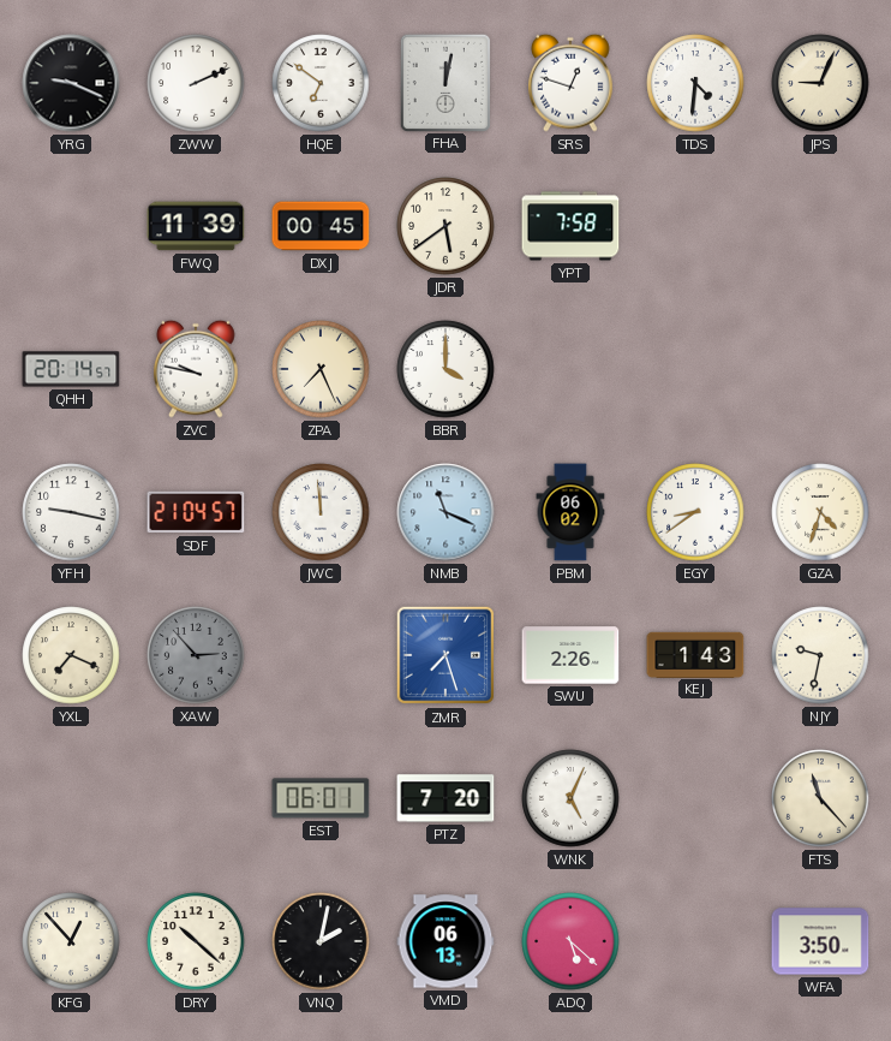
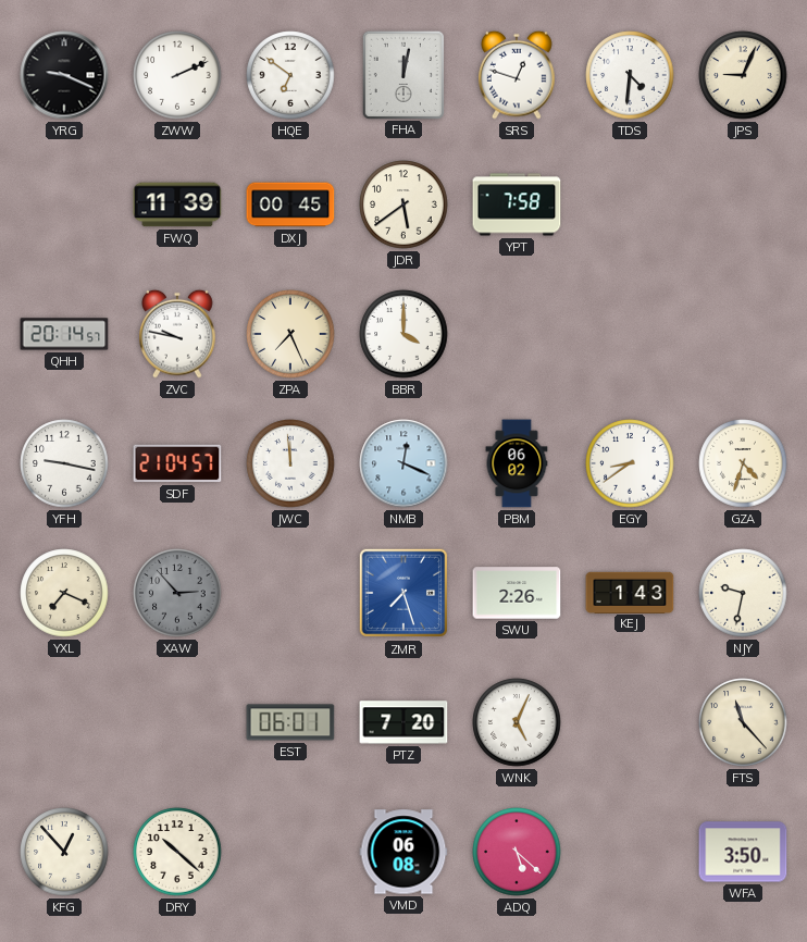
NMB: 11:19 -> 12:19 (403, 463)
VNQ: 2:02 -> none (321, 941)
VMD: 06:13 -> 06:08 (403, 852)
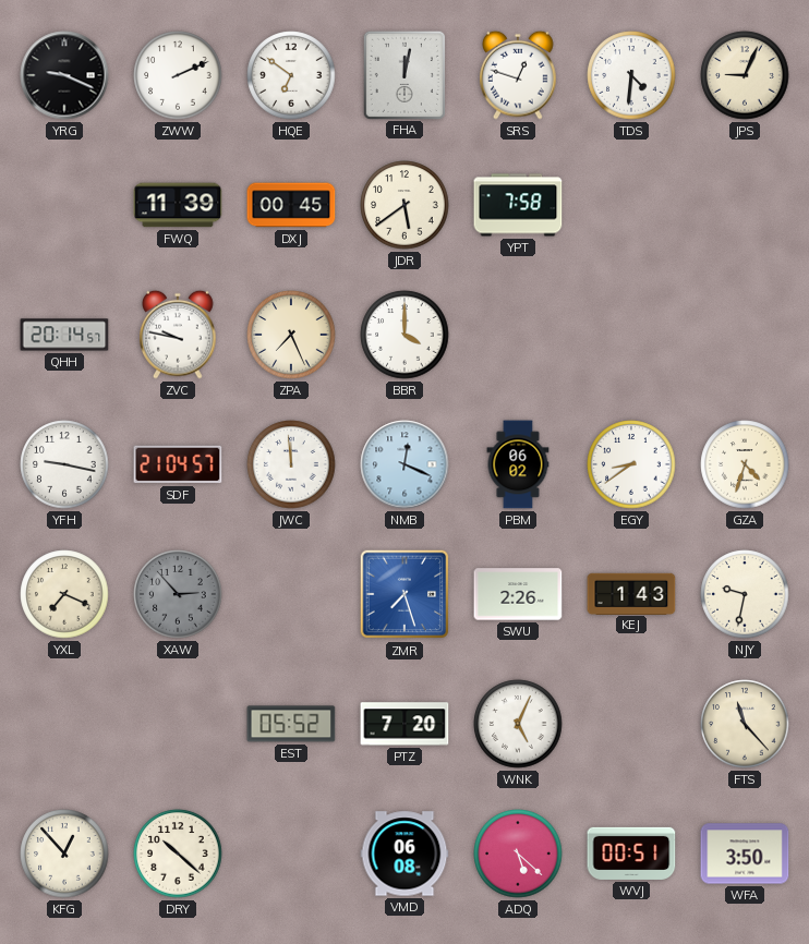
EST: 06:01 -> 05:52 (291, 724)
WVJ: none -> 00:51 (631, 854)
